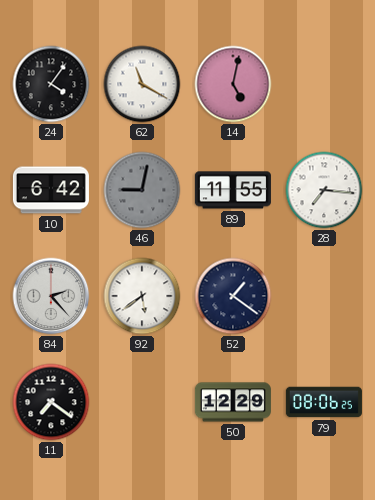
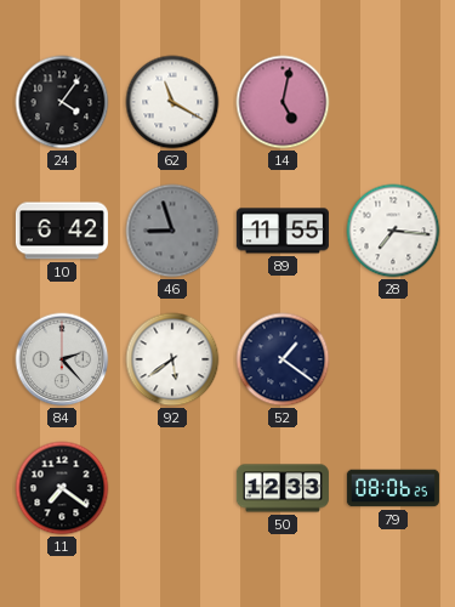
46: 9:02 -> 8:57 (172, 231)
50: 12:29 -> 12:33 (283, 488)
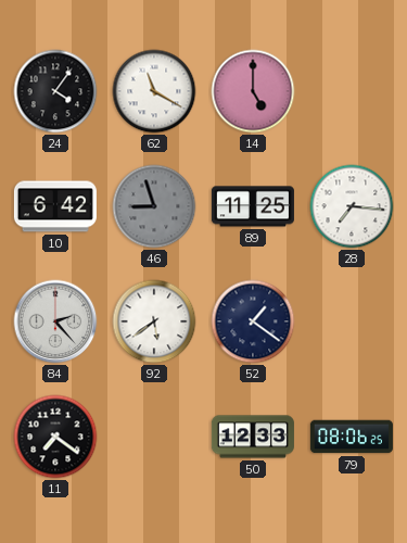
14: 5:02 -> 5:00 (253, 91)
89: 11:55 -> 11:25 (253, 206)
